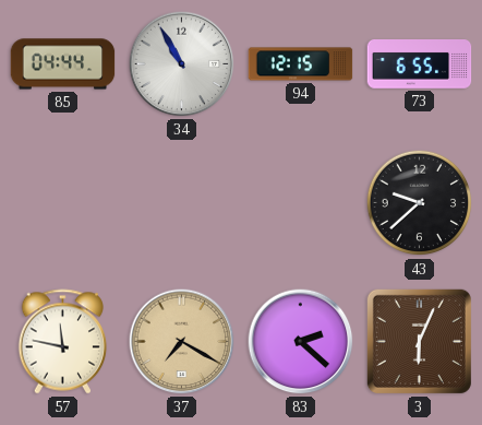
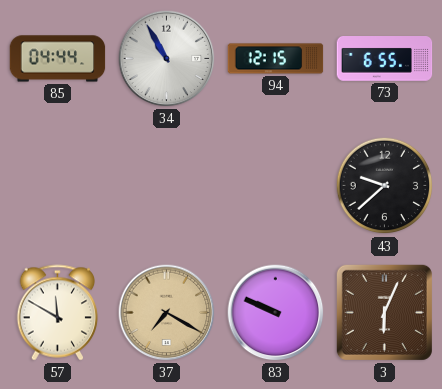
57: 11:47 -> 11:50 (58, 313)
83: 2:22 -> 9:49 (276, 313)
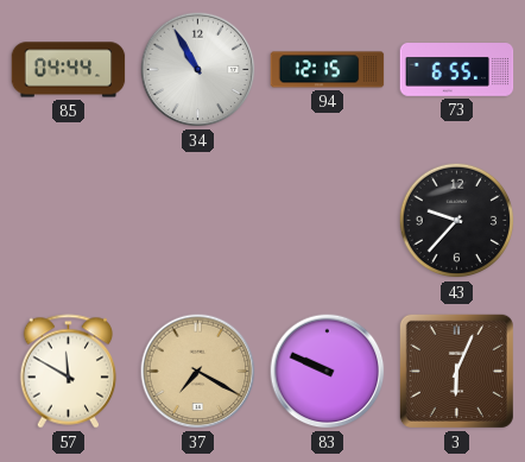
43: 9:38 -> 9:37 (457, 221)
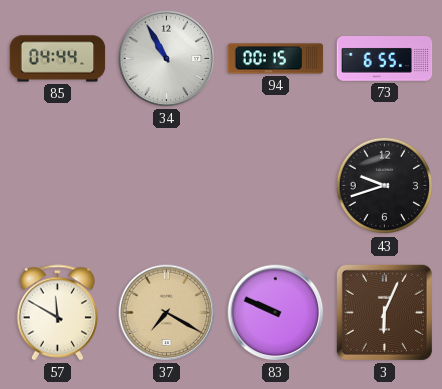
94: 12:15 -> 00:15 (276, 59)
43: 9:37 -> 9:42 (385, 186)
